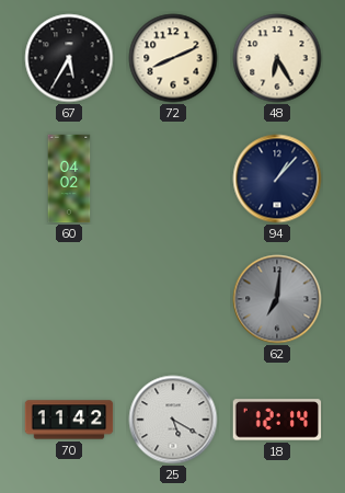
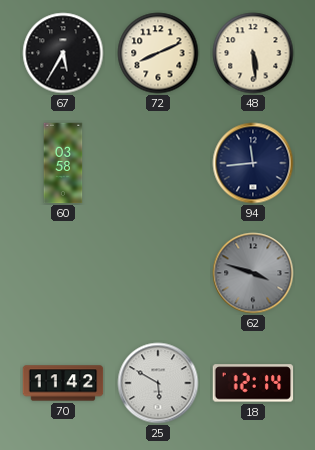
48: 6:25 -> 5:29 (253, 53)
60: 04:02 -> 03:58 (63, 163)
94: 1:07 -> 11:44 (253, 163)
62: 7:01 -> 3:48 (253, 273)
25: 5:20 -> 5:50 (158, 383)
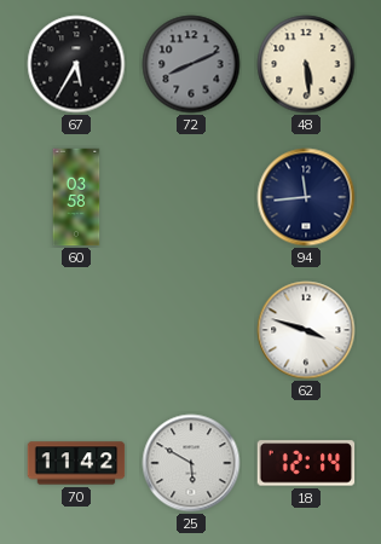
72 dial: cream -> grey (191, 64)
62 dial: grey -> white (306, 330)
